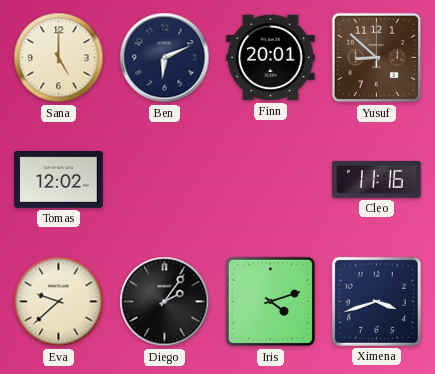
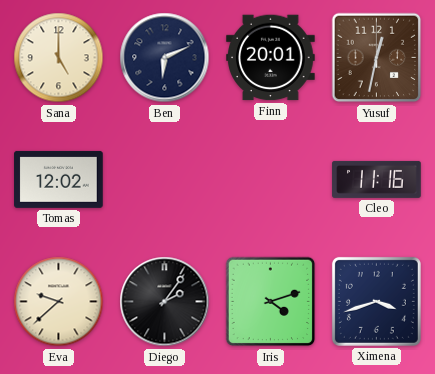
Yusuf: 8:52 -> 12:32 (377, 58)
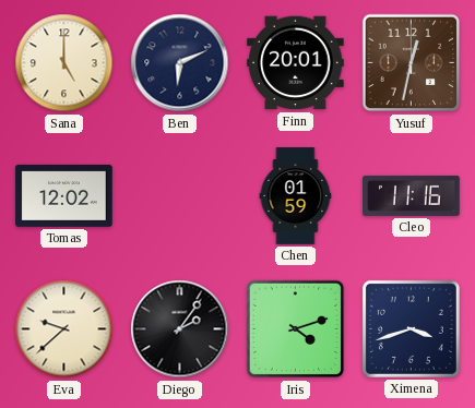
Chen: none -> 01:59 (296, 196)
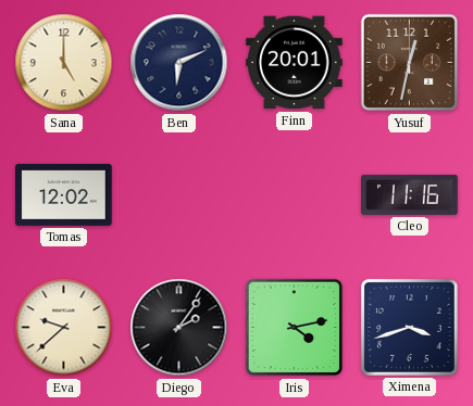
Chen: 01:59 -> none (296, 196)
Iris: 4:12 -> 4:13 (295, 328)
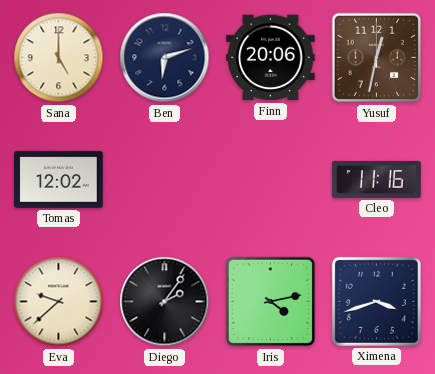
Ben: 6:11 -> 6:12 (165, 58)
Finn: 20:01 -> 20:06 (271, 58)
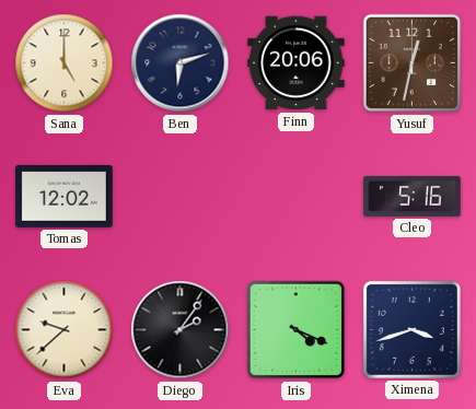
Cleo: 11:16 -> 5:16 (413, 196)
Iris: 4:13 -> 4:19 (297, 330)
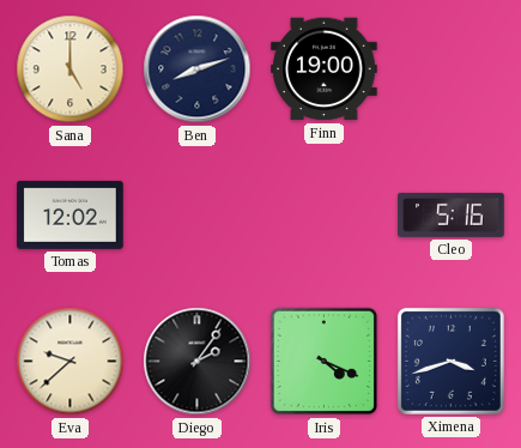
Ben: 6:12 -> 8:12 (198, 69)
Finn: 20:06 -> 19:00 (325, 69)
Yusuf: 12:32 -> none (413, 63)
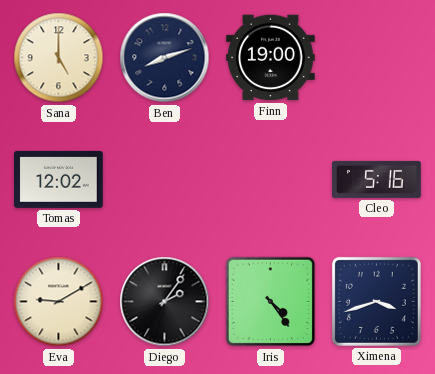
Eva: 9:38 -> 9:10 (59, 302)
Iris: 4:19 -> 4:24 (271, 302)
